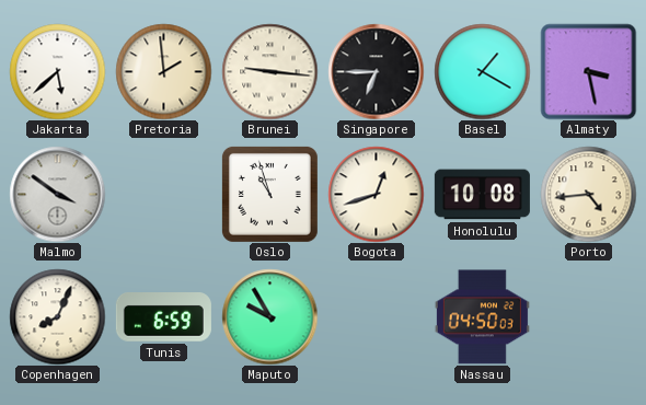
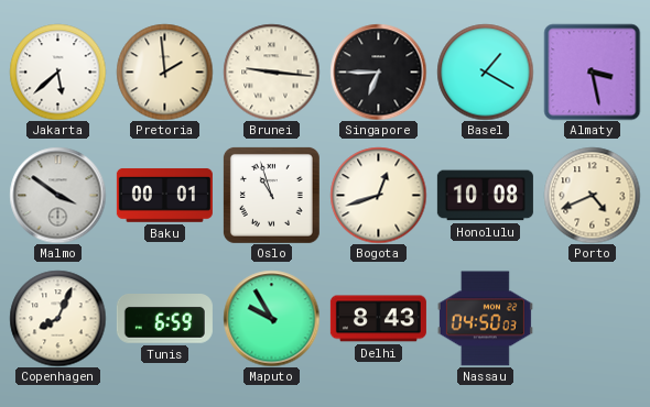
Baku: none -> 00:01 (164, 195)
Porto: 4:44 -> 4:41 (592, 195)
Delhi: none -> 8:43 (378, 319)
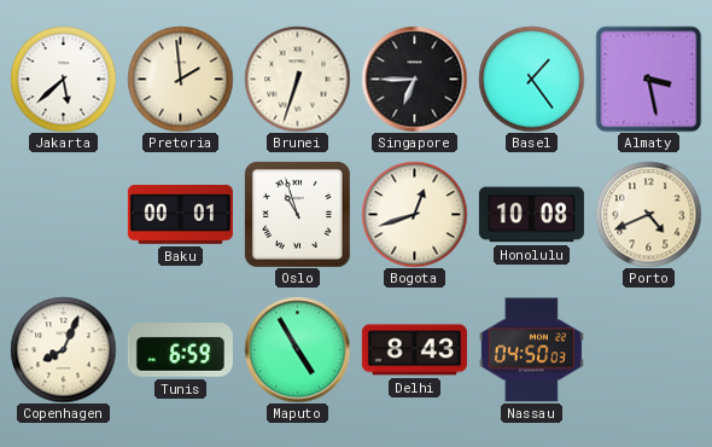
Brunei: 9:16 -> 6:33 (297, 79)
Basel: 1:20 -> 1:24 (531, 79)
Malmo: 3:51 -> none (57, 195)
Maputo: 9:55 -> 4:55 (297, 349)
